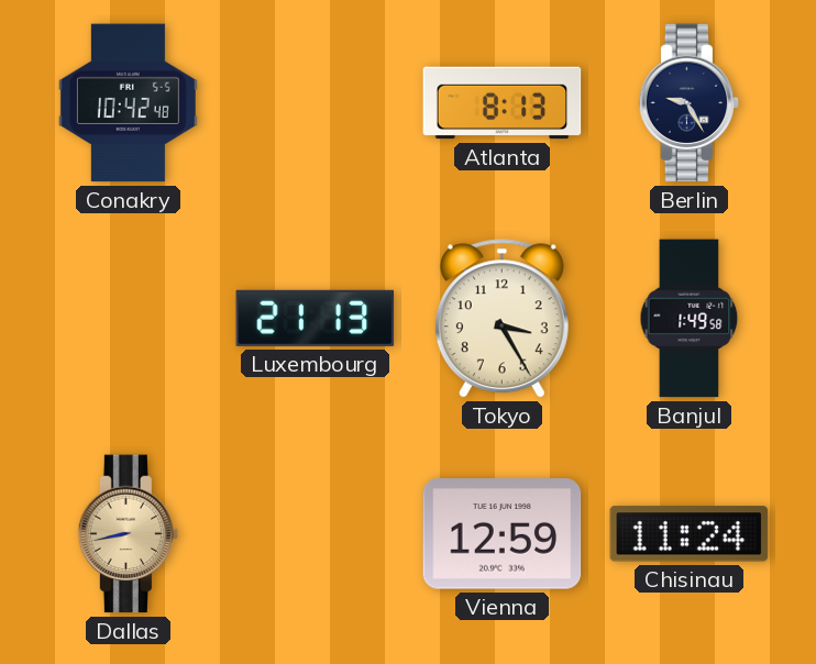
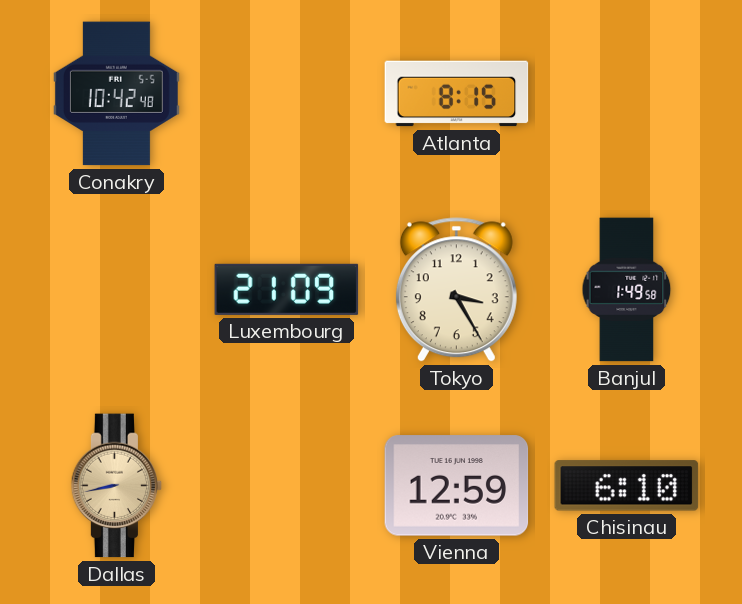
Atlanta: 8:13 -> 8:15 (457, 94)
Berlin: 9:25 -> none (690, 103)
Luxembourg: 21:13 -> 21:09 (287, 289)
Chisinau: 11:24 -> 6:10 (627, 486)
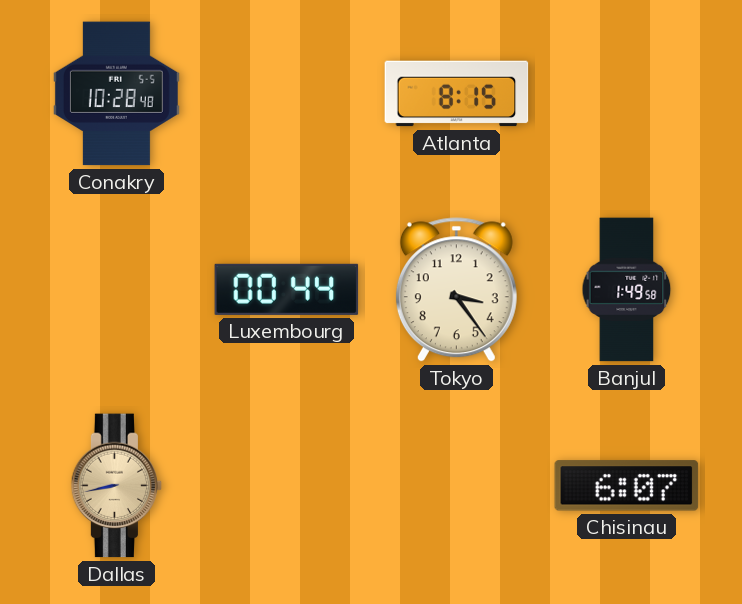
Conakry: 10:42 -> 10:28 (116, 94)
Luxembourg: 21:09 -> 00:44 (287, 289)
Tokyo: 3:25 -> 3:24 (456, 290)
Vienna: 12:59 -> none (457, 486)
Chisinau: 6:10 -> 6:07 (627, 486)
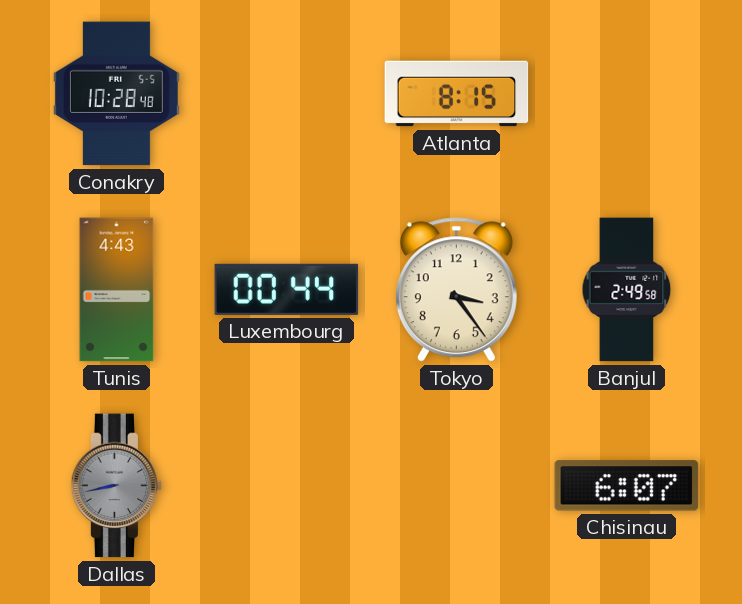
Tunis: none -> 4:43 (117, 290)
Banjul: 1:49 -> 2:49 (627, 290)
Dallas dial: champagne -> grey (117, 486)
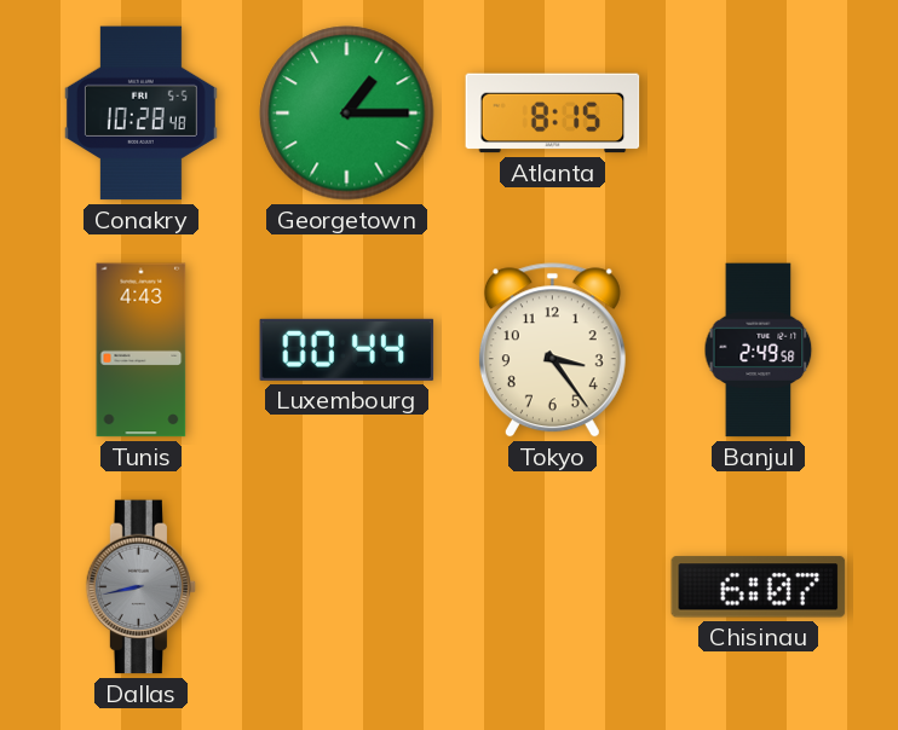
Georgetown: none -> 1:15 (347, 114)
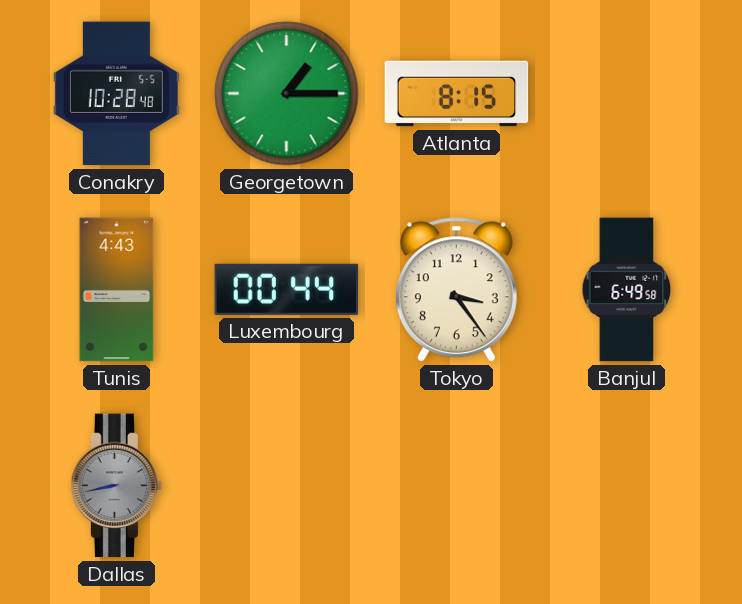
Banjul: 2:49 -> 6:49 (627, 290)
Chisinau: 6:07 -> none (759, 587)
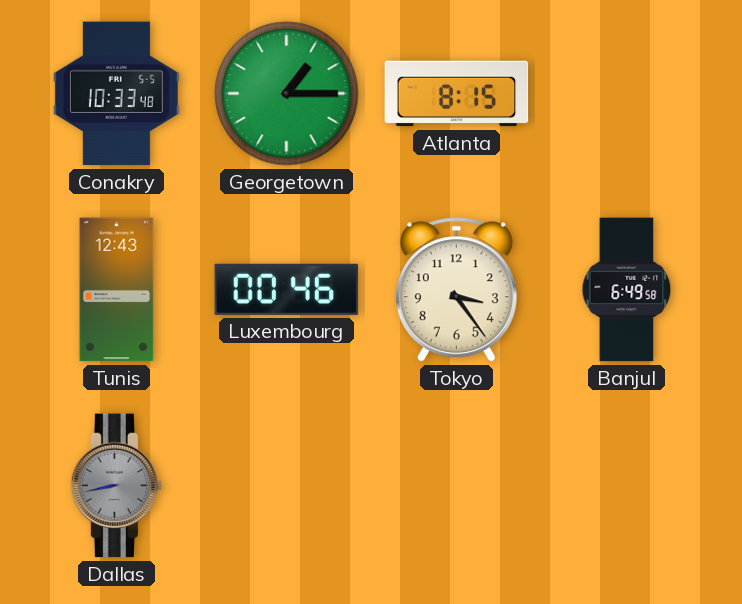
Conakry: 10:28 -> 10:33 (116, 94)
Tunis: 4:43 -> 12:43 (117, 290)
Luxembourg: 00:44 -> 00:46 (287, 289)
